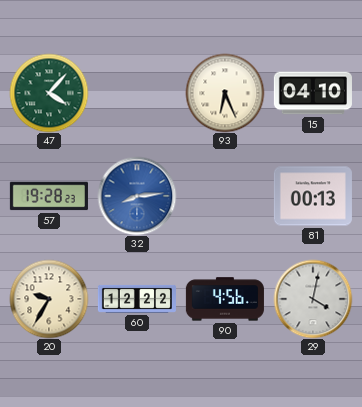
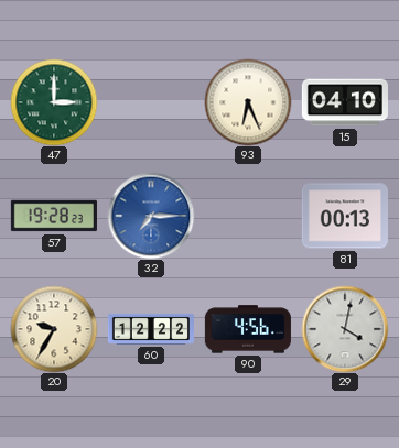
47: 4:07 -> 3:00 (54, 102)
32: 8:14 -> 7:15 (151, 216)
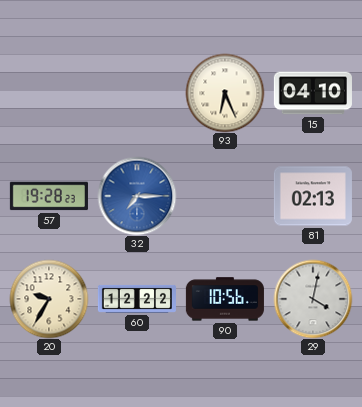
47: 3:00 -> none (54, 102)
81: 00:13 -> 02:13 (313, 196)
90: 4:56 -> 10:56 (225, 299)
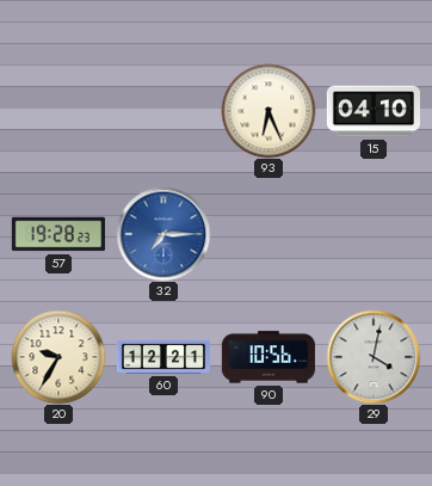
81: 02:13 -> none (313, 196)
60: 12:22 -> 12:21 (162, 357)
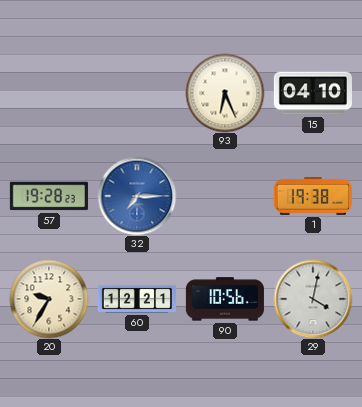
1: none -> 19:38 (313, 197)
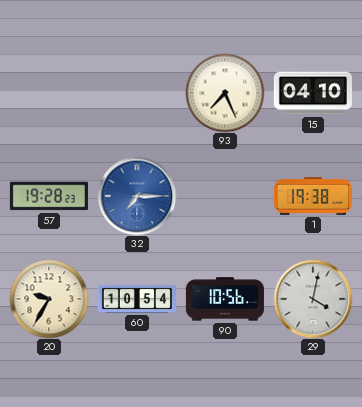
93: 6:26 -> 7:26 (225, 93)
60: 12:21 -> 10:54 (136, 299)
